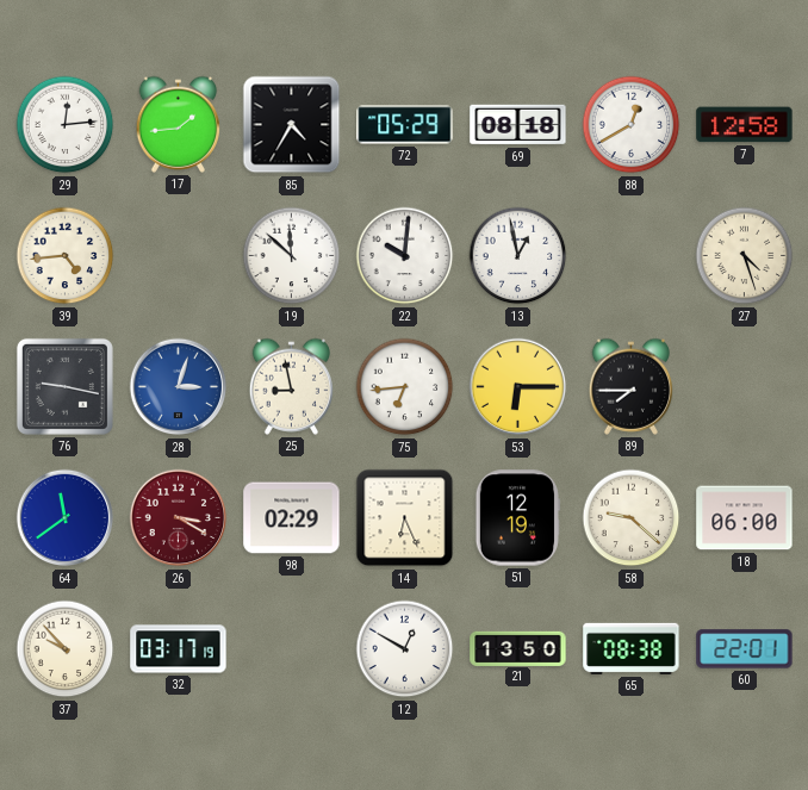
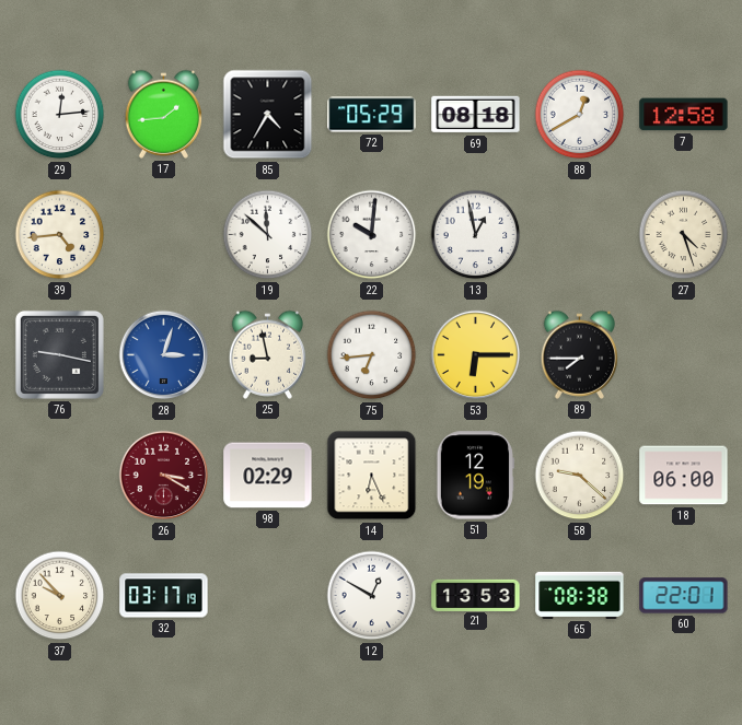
64: 11:39 -> none (66, 518)
21: 13:50 -> 13:53 (476, 595)
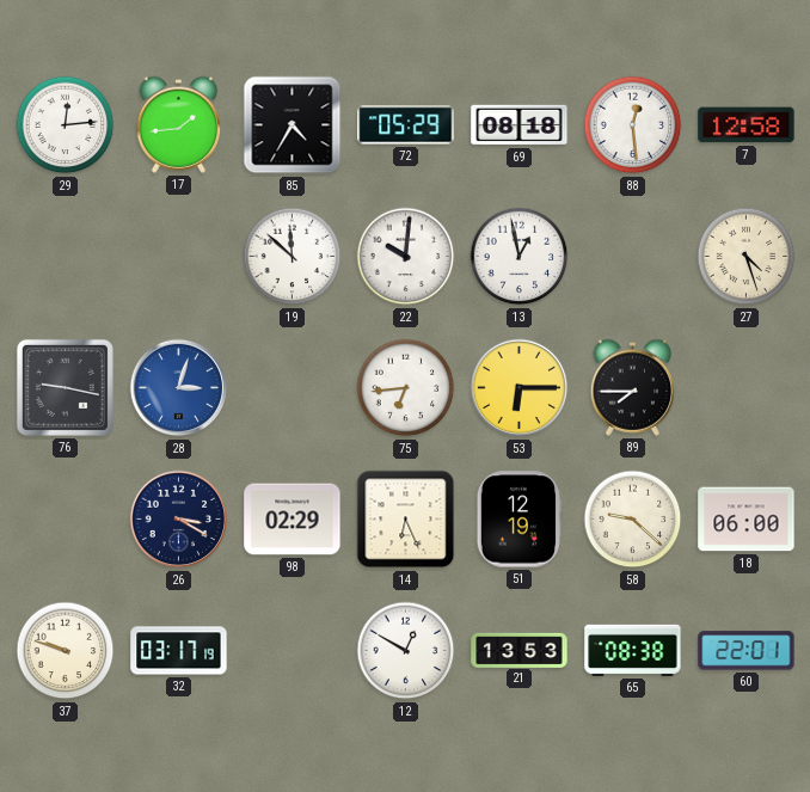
88: 12:40 -> 12:29 (633, 125)
39: 4:44 -> none (60, 235)
25: 8:58 -> none (268, 354)
26 dial: burgundy -> navy (179, 520)
37: 9:53 -> 9:48 (66, 651)
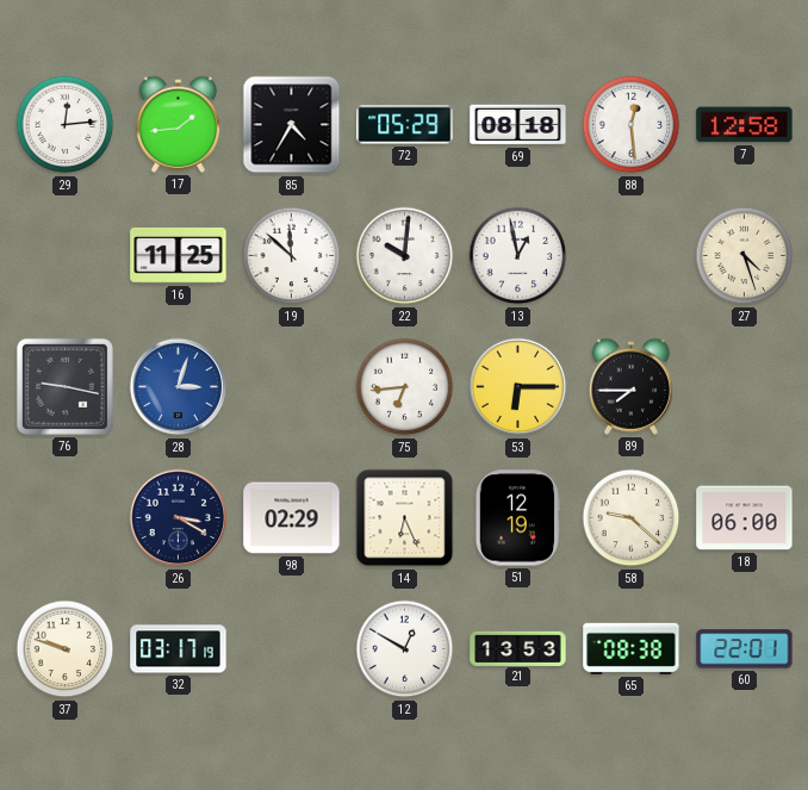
16: none -> 11:25 (179, 255)
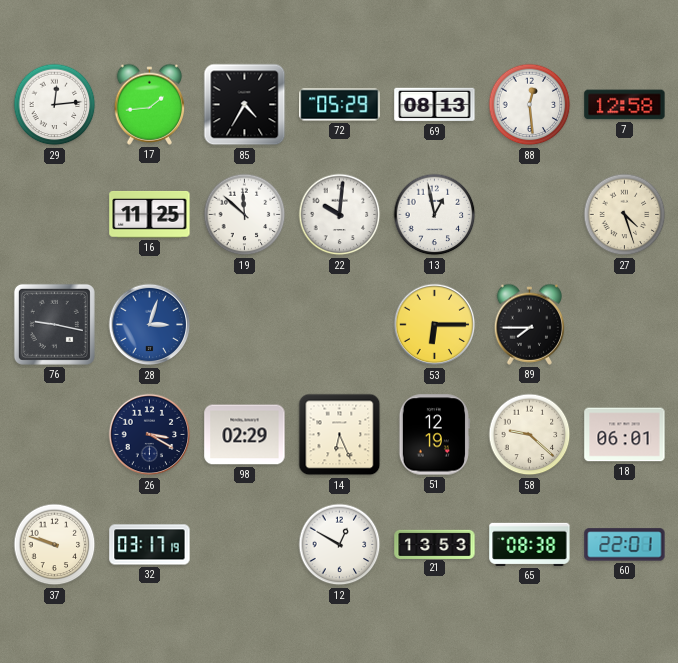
69: 08:18 -> 08:13 (435, 105)
75: 6:44 -> none (405, 387)
18: 06:00 -> 06:01 (625, 435)
